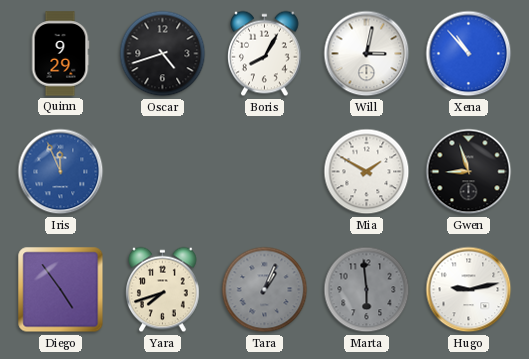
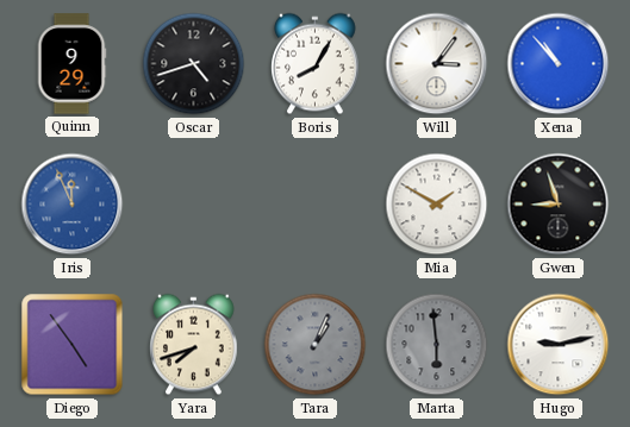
Will: 3:02 -> 3:06 (437, 64)
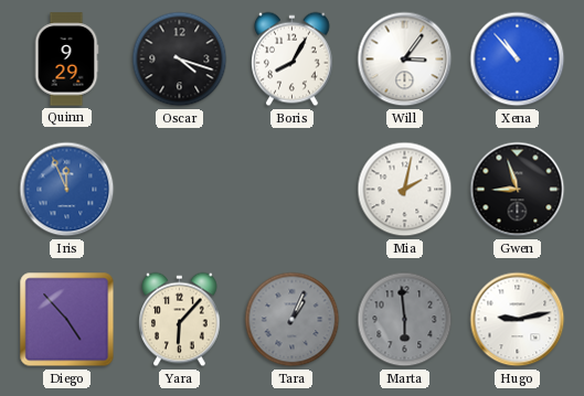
Oscar: 4:42 -> 4:18 (180, 60)
Mia: 1:50 -> 2:02 (405, 190)
Diego: 4:54 -> 4:53 (67, 320)
Yara: 7:42 -> 6:07 (180, 320)
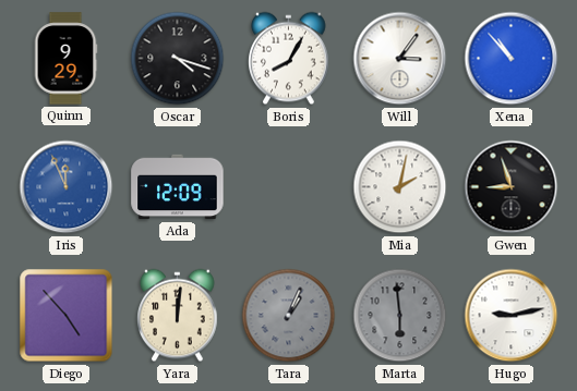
Ada: none -> 12:09 (178, 187)
Yara: 6:07 -> 12:01 (178, 316)
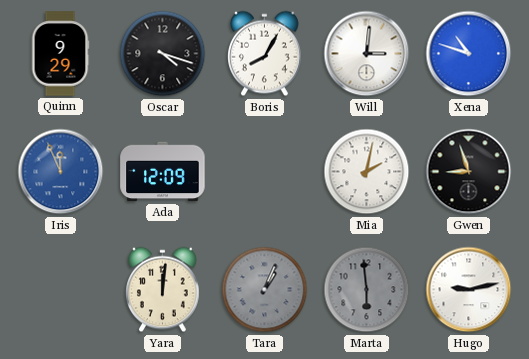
Will: 3:06 -> 3:01 (367, 54)
Xena: 10:53 -> 10:48 (469, 54)
Diego: 4:53 -> none (67, 316)
